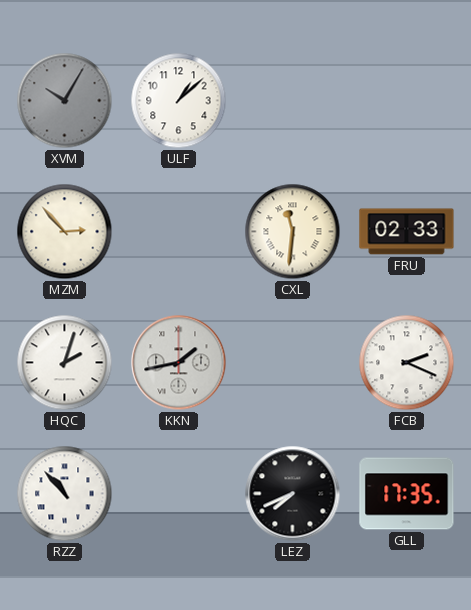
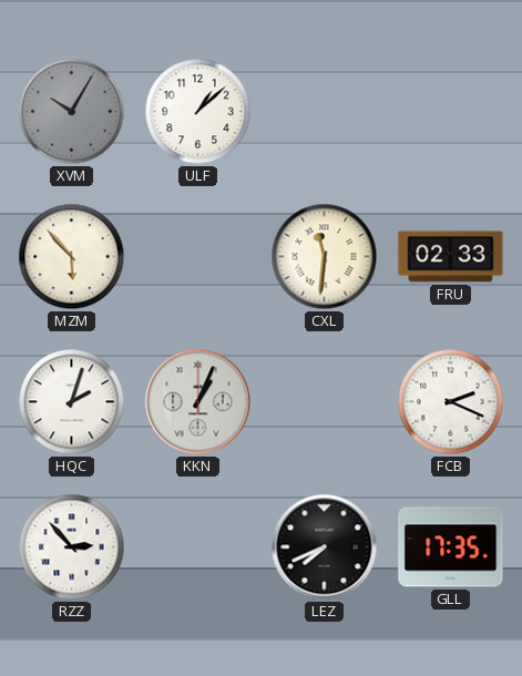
MZM: 2:53 -> 5:53 (72, 257)
KKN: 1:43 -> 1:04 (198, 402)
RZZ: 10:53 -> 2:53 (72, 547)
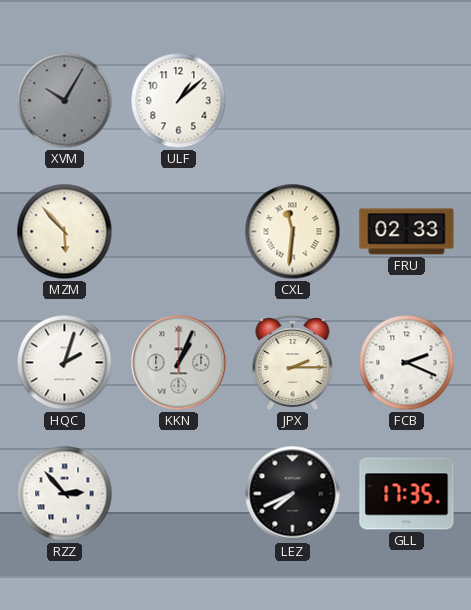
JPX: none -> 2:15 (293, 364)
